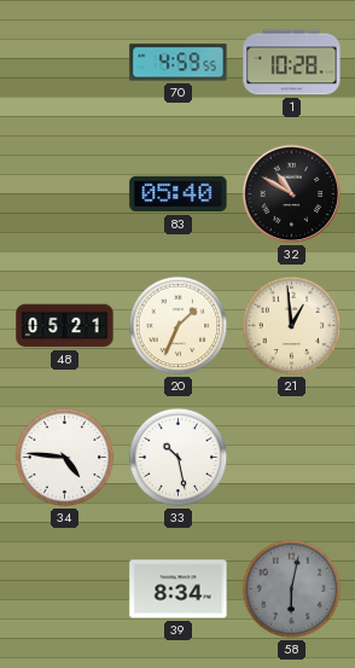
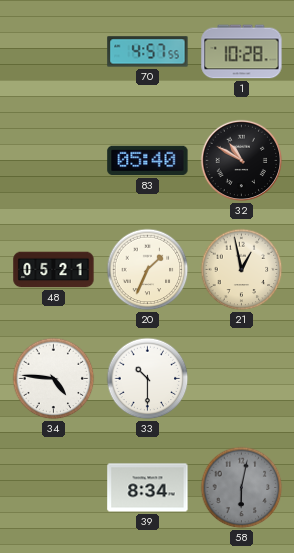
70: 4:59 -> 4:57 (148, 52)
21: 12:59 -> 12:58 (242, 270)
33: 10:28 -> 10:30 (148, 379)
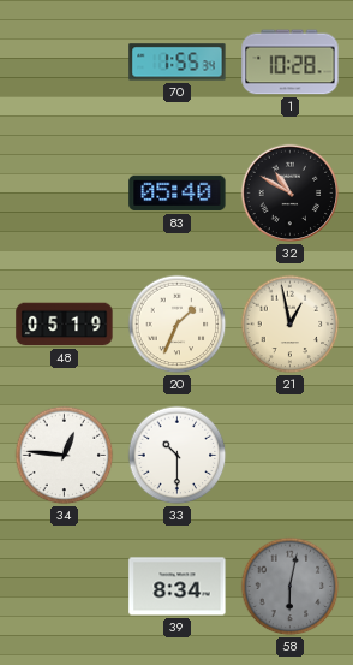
70: 4:57 -> 1:55 (178, 63)
48: 05:21 -> 05:19 (65, 325)
34: 4:46 -> 12:46 (65, 456)
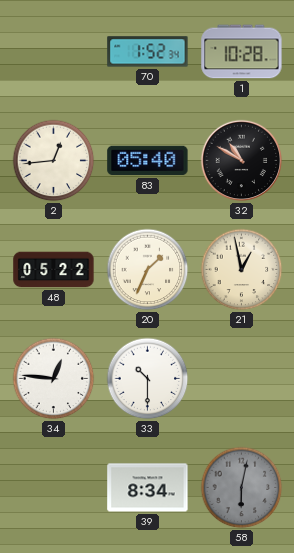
70: 1:55 -> 1:52 (148, 52)
2: none -> 12:44 (54, 161)
48: 05:19 -> 05:22 (54, 270)
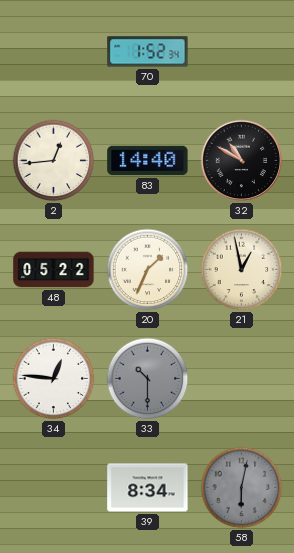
1: 10:28 -> none (242, 52)
83: 05:40 -> 14:40 (148, 161)
33 dial: white -> grey (148, 379)
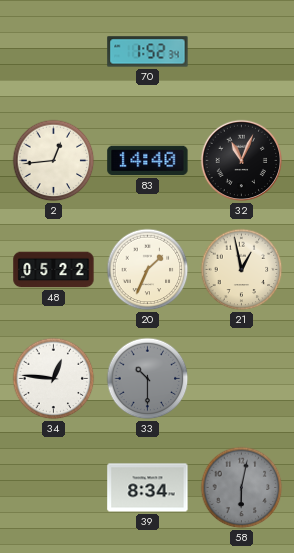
32: 10:50 -> 11:04 (242, 161)
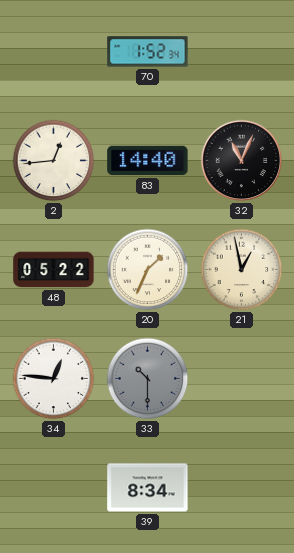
58: 6:02 -> none (242, 488)
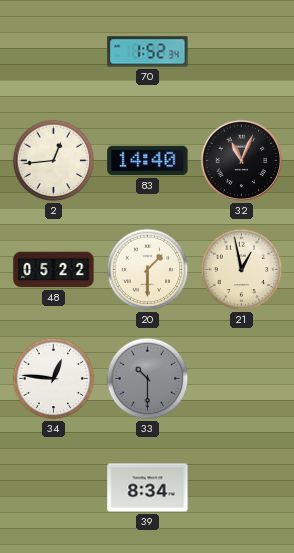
20: 1:34 -> 1:30 (148, 270)
